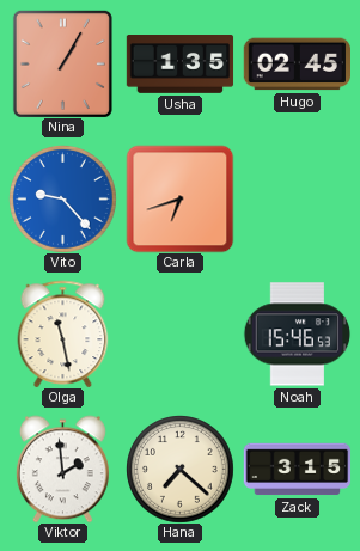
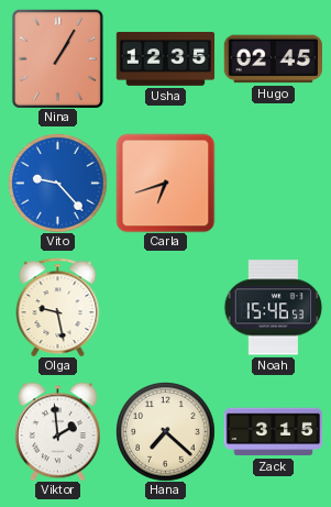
Usha: 1:35 -> 12:35 (165, 59)
Olga: 11:28 -> 9:28 (58, 307)
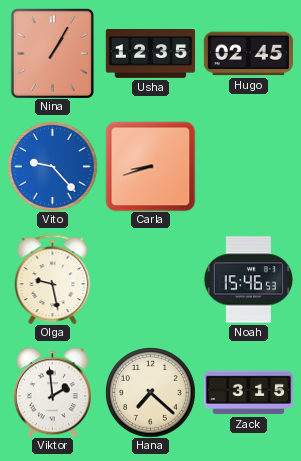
Carla: 6:42 -> 8:42 (150, 166)
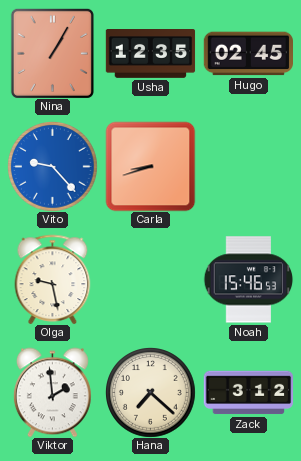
Zack: 3:15 -> 3:12 (248, 393)
